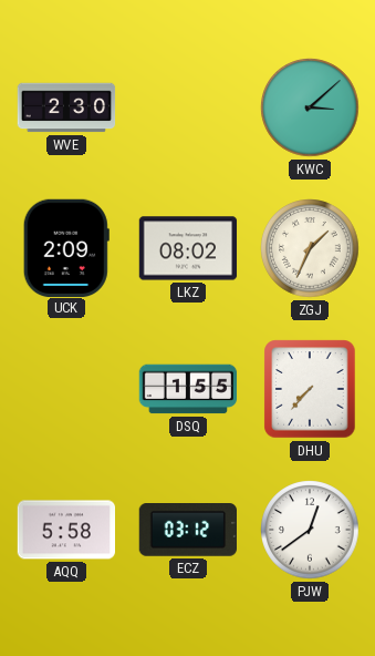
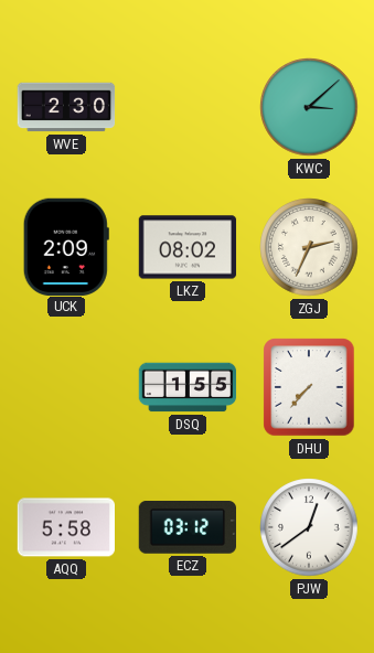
ZGJ: 1:34 -> 2:34 (309, 247)
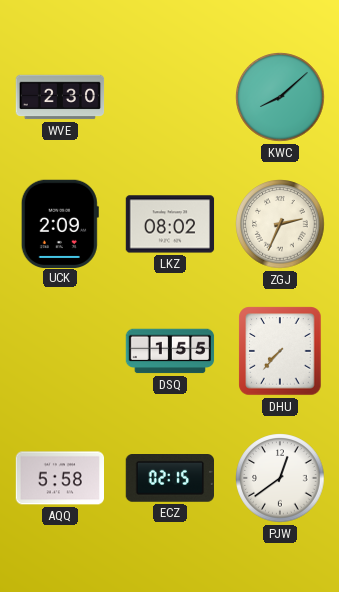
KWC: 3:08 -> 8:08 (280, 97)
ECZ: 03:12 -> 02:15 (169, 479)
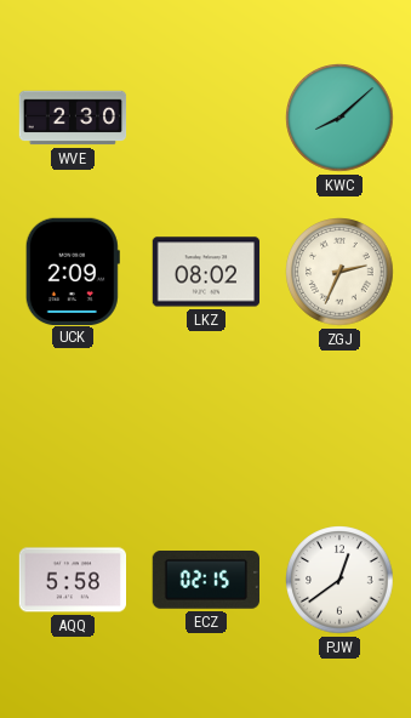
DSQ: 1:55 -> none (170, 351)
DHU: 7:37 -> none (280, 351)
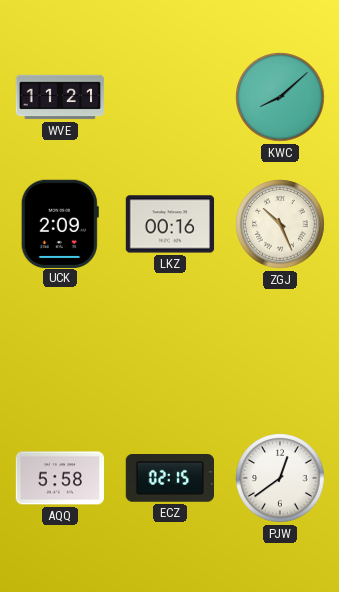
WVE: 2:30 -> 11:21 (60, 97)
LKZ: 08:02 -> 00:16 (170, 224)
ZGJ: 2:34 -> 10:26 (280, 224)
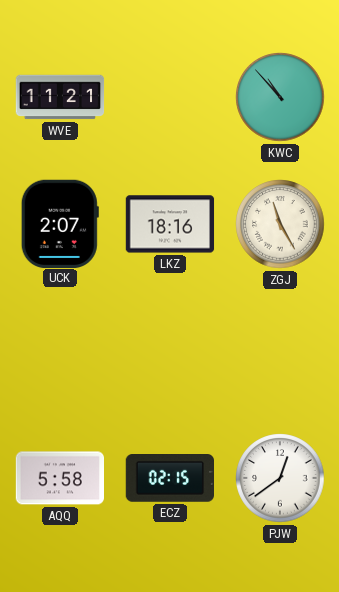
KWC: 8:08 -> 10:53 (280, 97)
UCK: 2:09 -> 2:07 (60, 223)
LKZ: 00:16 -> 18:16 (170, 224)
ZGJ: 10:26 -> 11:25 (280, 224)
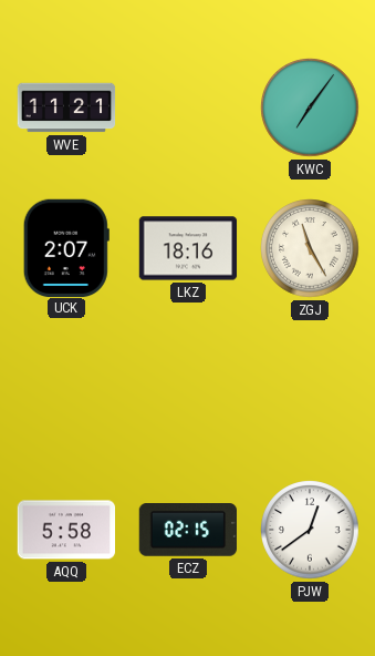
KWC: 10:53 -> 7:06 (310, 107)
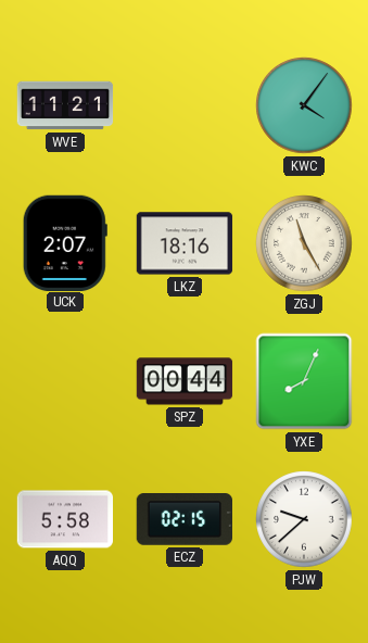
KWC: 7:06 -> 4:06 (304, 105)
SPZ: none -> 00:44 (185, 381)
YXE: none -> 8:04 (304, 381)
PJW: 12:39 -> 9:38 (304, 519)
